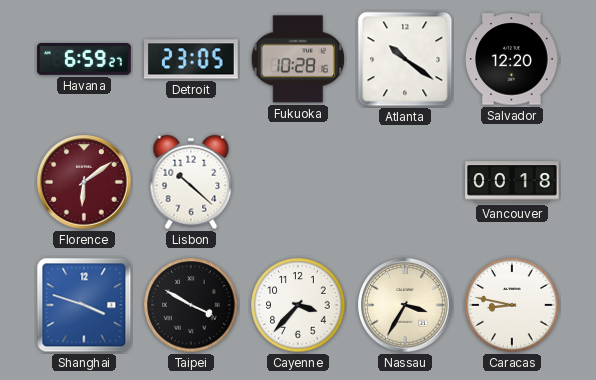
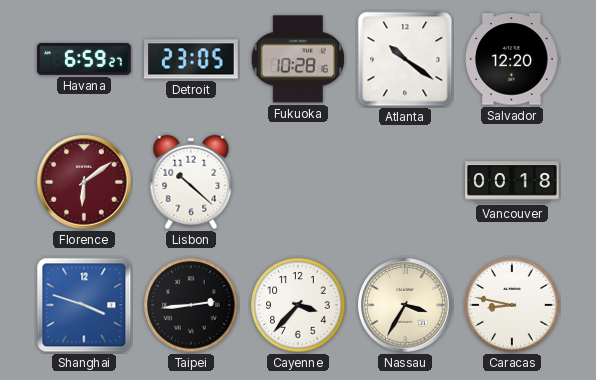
Taipei: 3:50 -> 2:44 (191, 305)
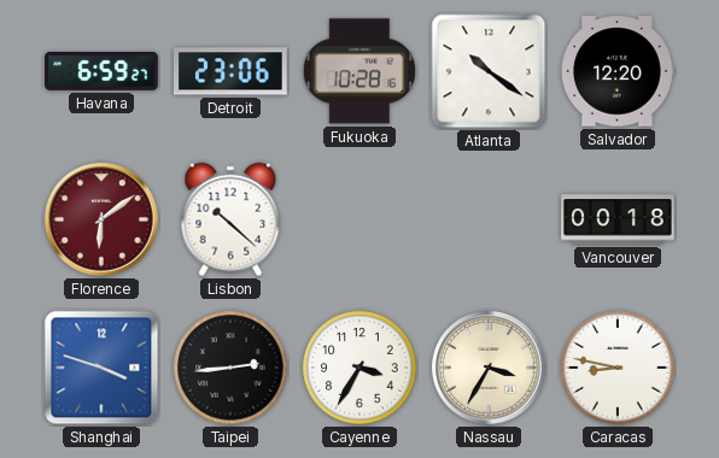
Detroit: 23:05 -> 23:06 (232, 71)
Cayenne: 3:37 -> 3:35 (359, 368)
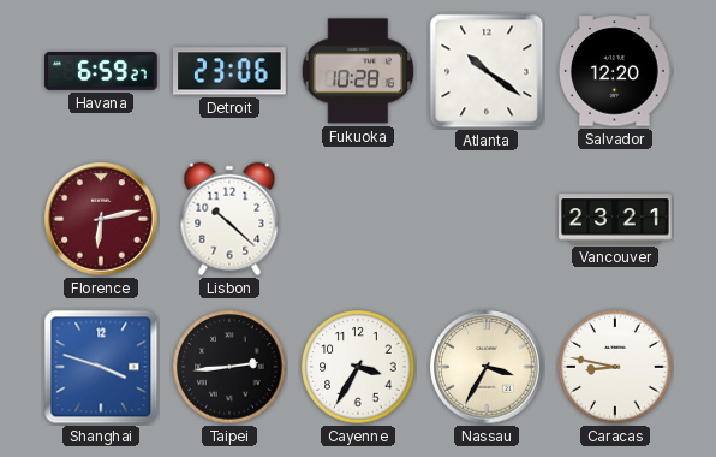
Florence: 6:09 -> 6:13 (101, 219)
Vancouver: 00:18 -> 23:21 (615, 219)
